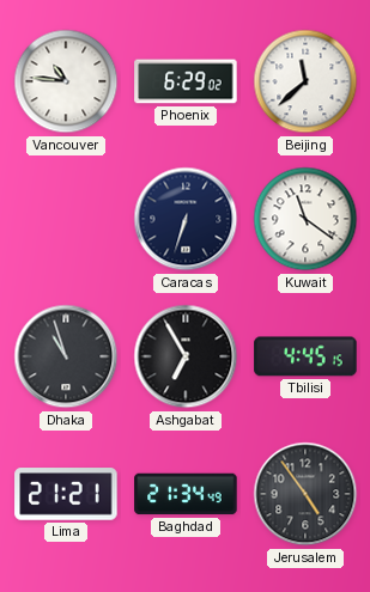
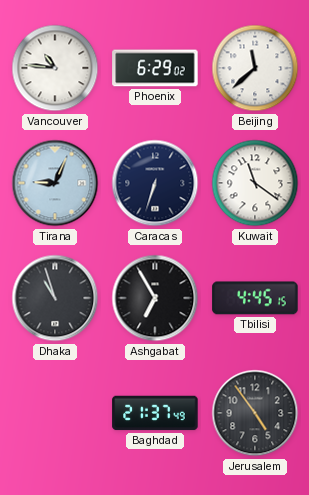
Tirana: none -> 9:04 (55, 183)
Lima: 21:21 -> none (66, 494)
Baghdad: 21:34 -> 21:37 (155, 413)
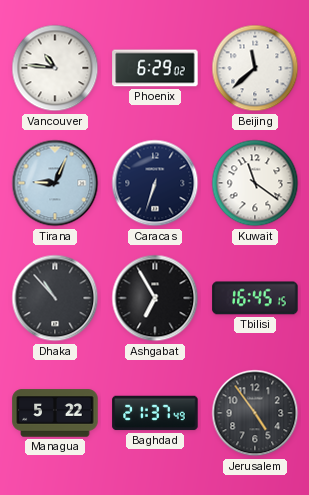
Dhaka: 10:57 -> 10:53 (55, 298)
Tbilisi: 4:45 -> 16:45 (255, 298)
Managua: none -> 5:22 (55, 413)
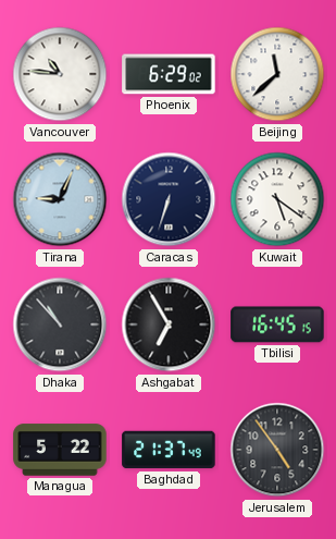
Kuwait: 11:21 -> 5:21 (277, 199)
